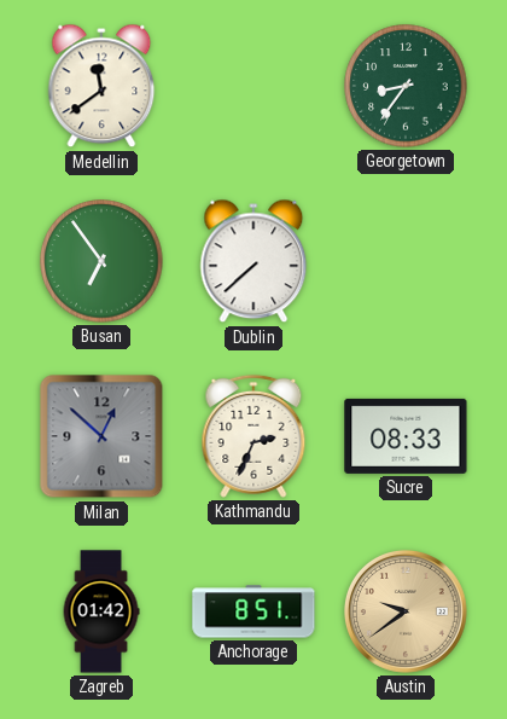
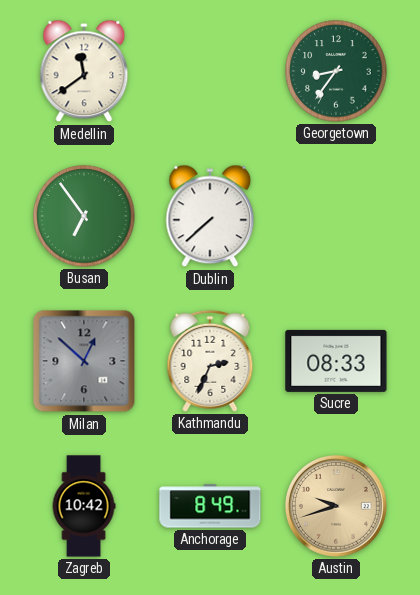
Zagreb: 01:42 -> 10:42 (84, 506)
Anchorage: 8:51 -> 8:49 (210, 506)
Austin: 9:39 -> 9:42 (337, 507)
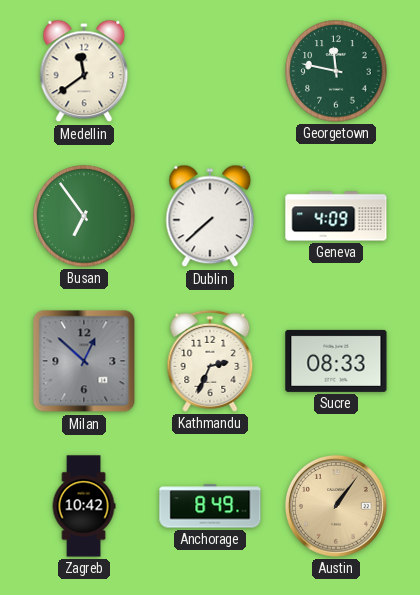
Georgetown: 8:36 -> 11:47 (336, 71)
Geneva: none -> 4:09 (336, 216)
Austin: 9:42 -> 1:06 (337, 507)
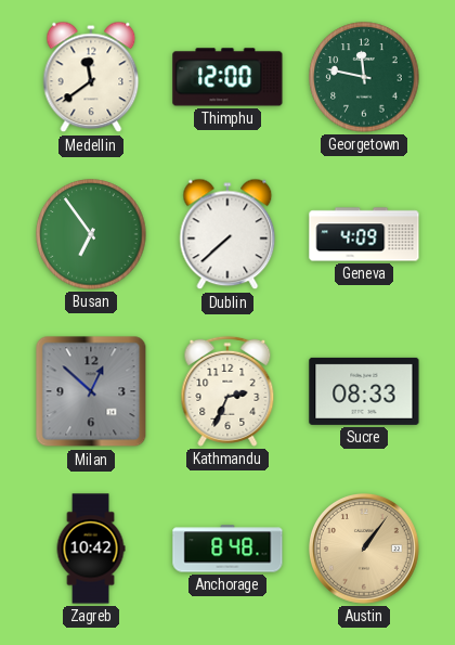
Thimphu: none -> 12:00 (227, 77)
Anchorage: 8:49 -> 8:48 (227, 549)
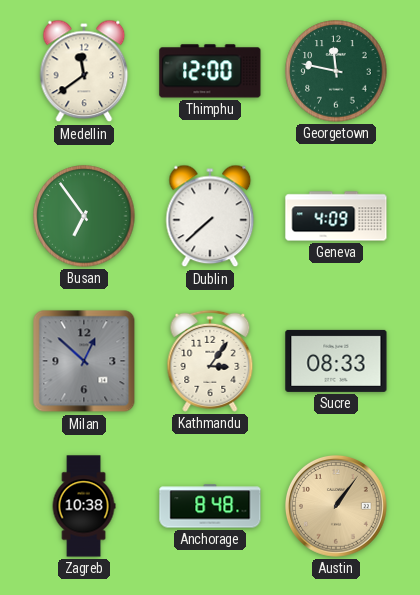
Kathmandu: 2:34 -> 3:06 (210, 361)
Zagreb: 10:42 -> 10:38 (84, 506)
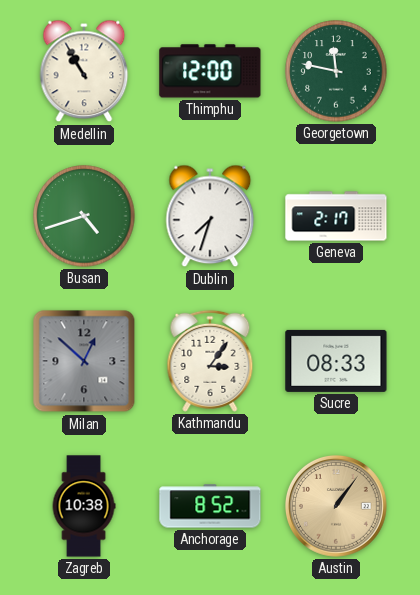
Medellin: 11:39 -> 10:55 (84, 71)
Busan: 6:54 -> 4:42 (84, 216)
Dublin: 7:38 -> 7:33 (210, 216)
Geneva: 4:09 -> 2:17 (336, 216)
Anchorage: 8:48 -> 8:52 (210, 506)
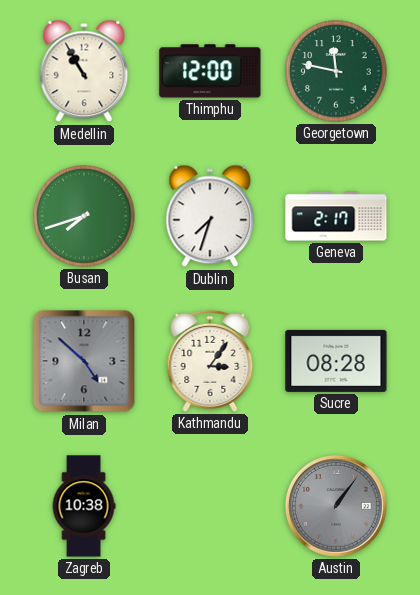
Busan: 4:42 -> 7:42 (84, 216)
Milan: 12:52 -> 4:52 (84, 361)
Sucre: 08:33 -> 08:28 (336, 361)
Anchorage: 8:52 -> none (210, 506)
Austin dial: champagne -> grey (337, 507)
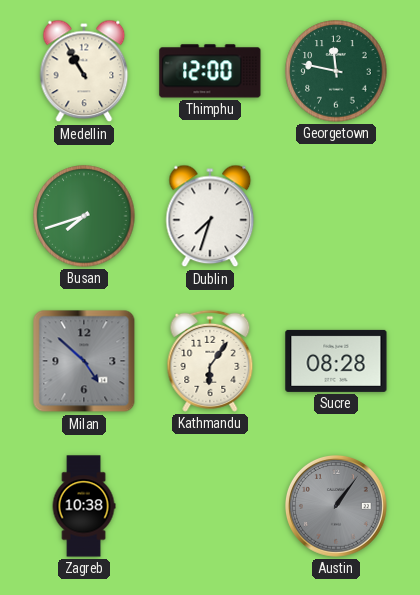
Geneva: 2:17 -> none (336, 216)
Kathmandu: 3:06 -> 6:06 (210, 361)
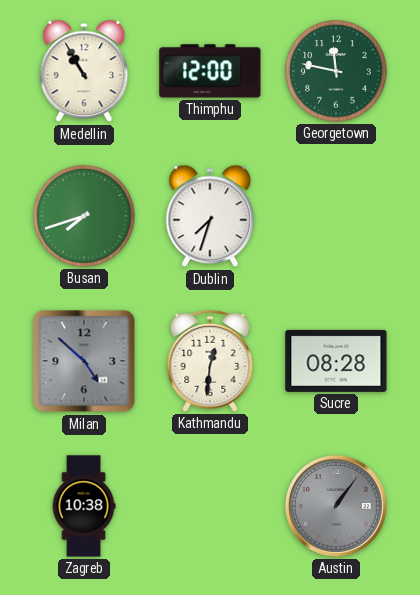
Kathmandu: 6:06 -> 12:31 (210, 361)
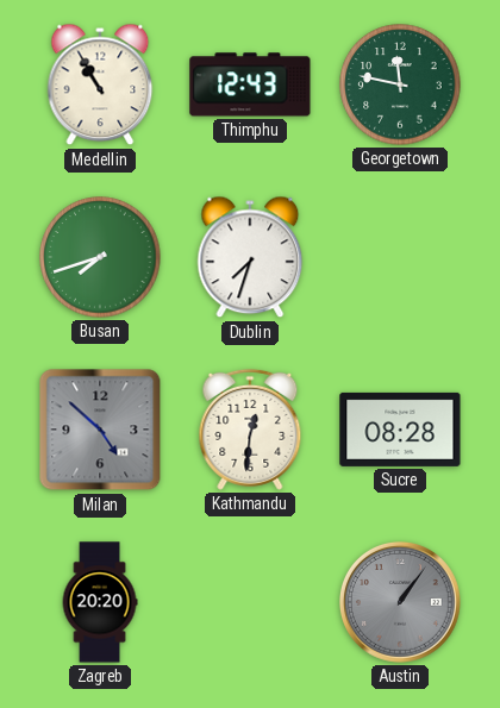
Thimphu: 12:00 -> 12:43 (250, 84)
Zagreb: 10:38 -> 20:20 (100, 602)
